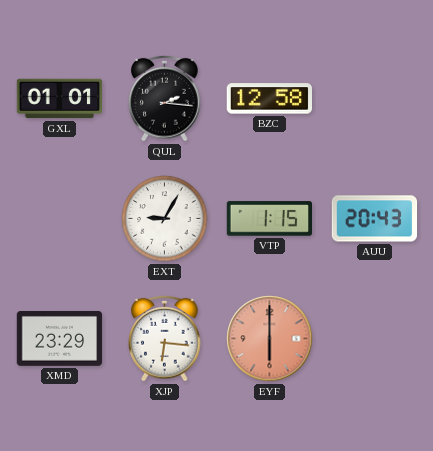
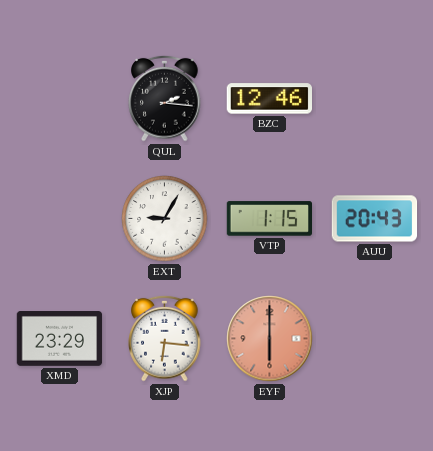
GXL: 01:01 -> none (60, 99)
BZC: 12:58 -> 12:46 (269, 99)
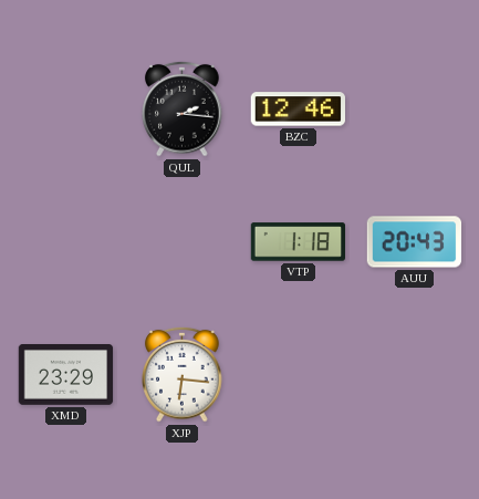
EXT: 9:05 -> none (165, 219)
VTP: 1:15 -> 1:18 (298, 242)
EYF: 6:00 -> none (270, 339)
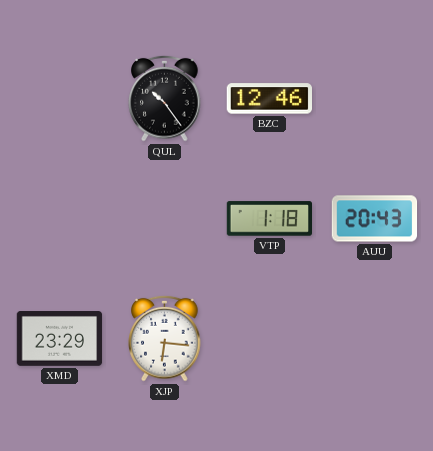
QUL: 2:16 -> 10:24 (165, 98)
